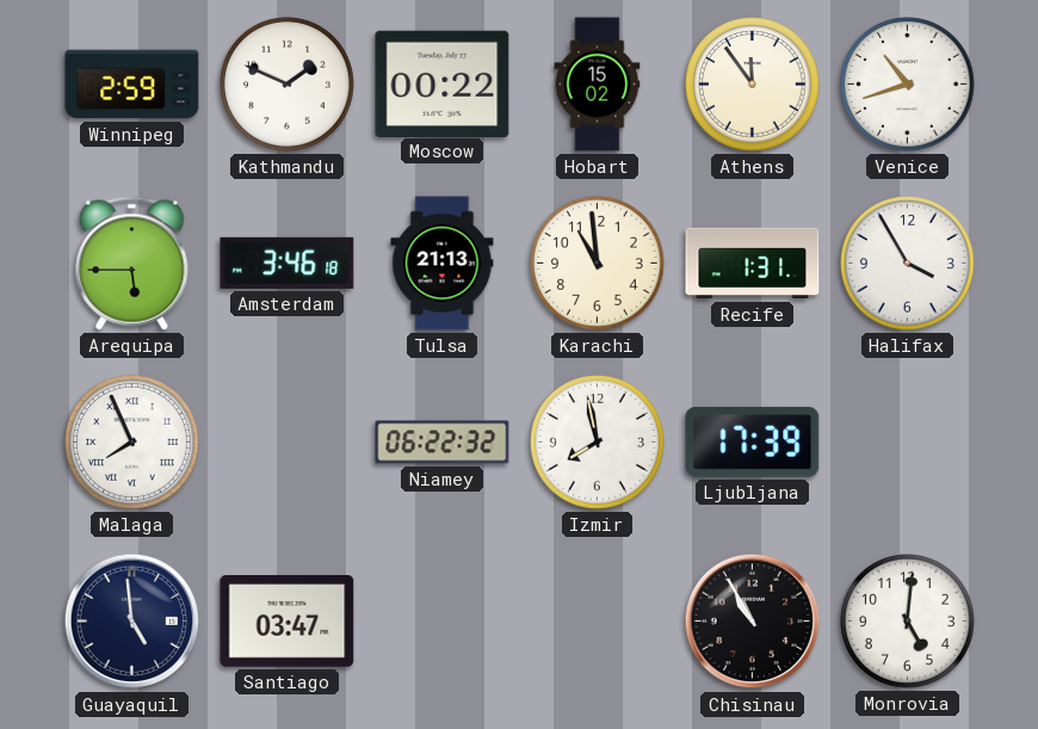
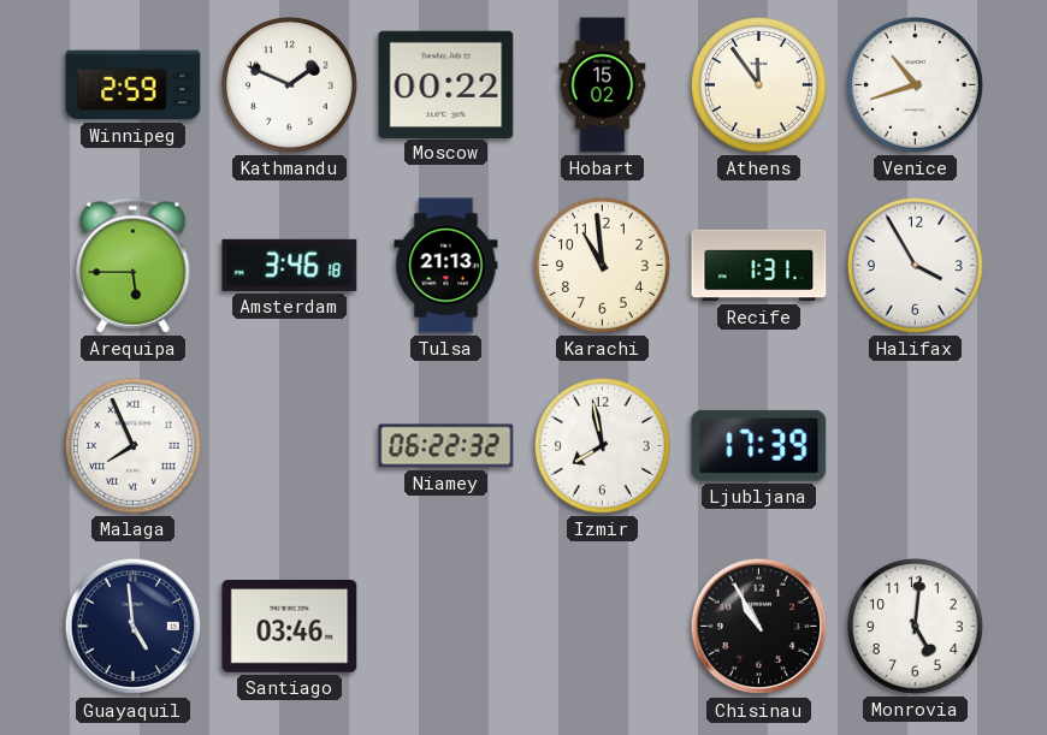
Santiago: 03:47 -> 03:46 (290, 627)
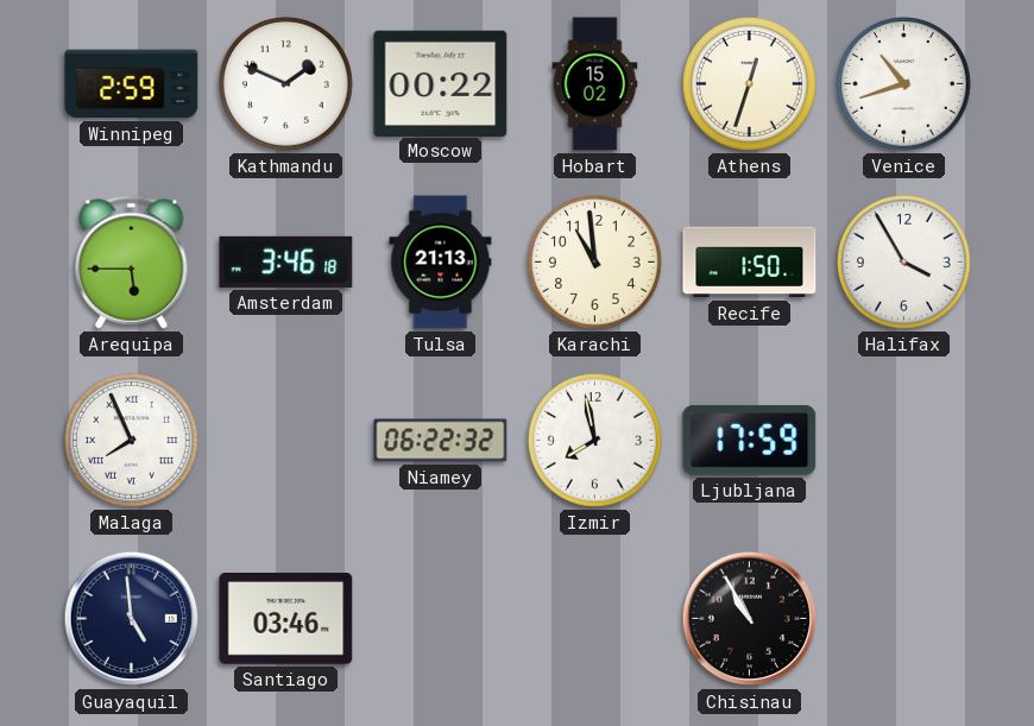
Athens: 11:54 -> 12:33 (750, 84)
Recife: 1:31 -> 1:50 (750, 263)
Ljubljana: 17:39 -> 17:59 (750, 440)
Monrovia: 5:01 -> none (916, 627)
